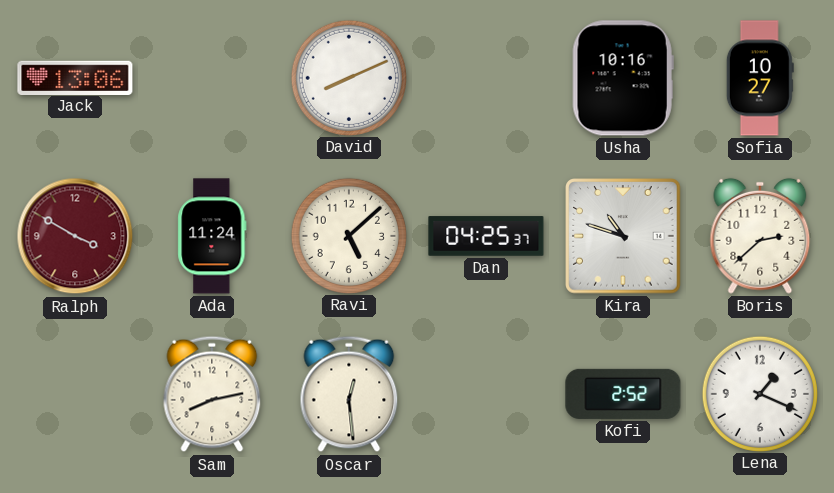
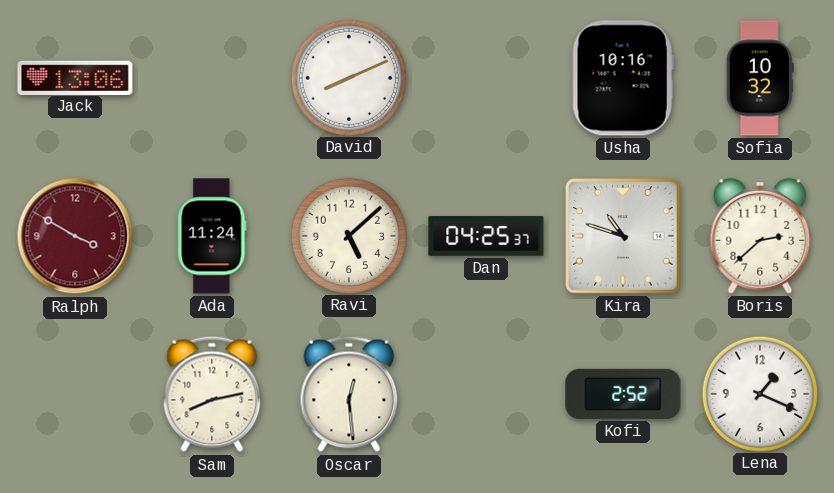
Sofia: 10:27 -> 10:32 (760, 78)
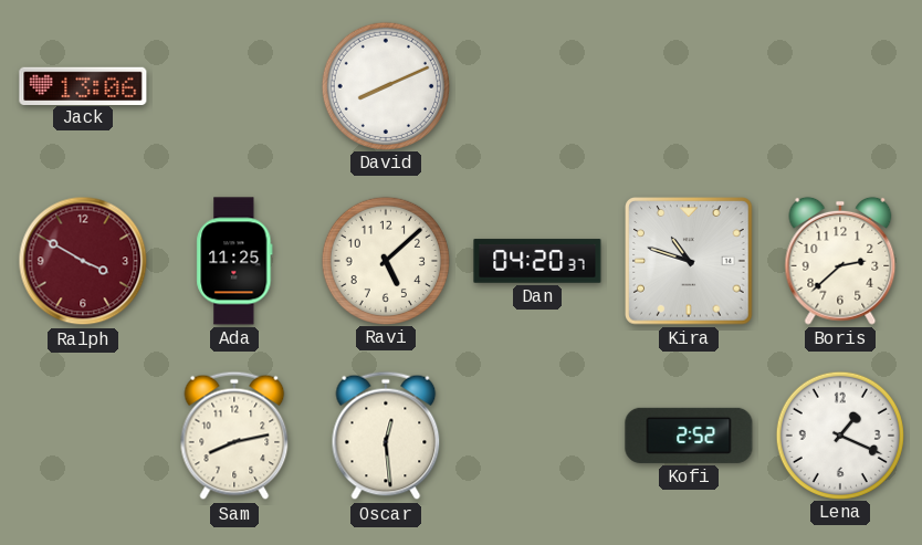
Usha: 10:16 -> none (623, 78)
Sofia: 10:32 -> none (760, 78)
Ada: 11:24 -> 11:25 (234, 261)
Dan: 04:25 -> 04:20 (537, 261)
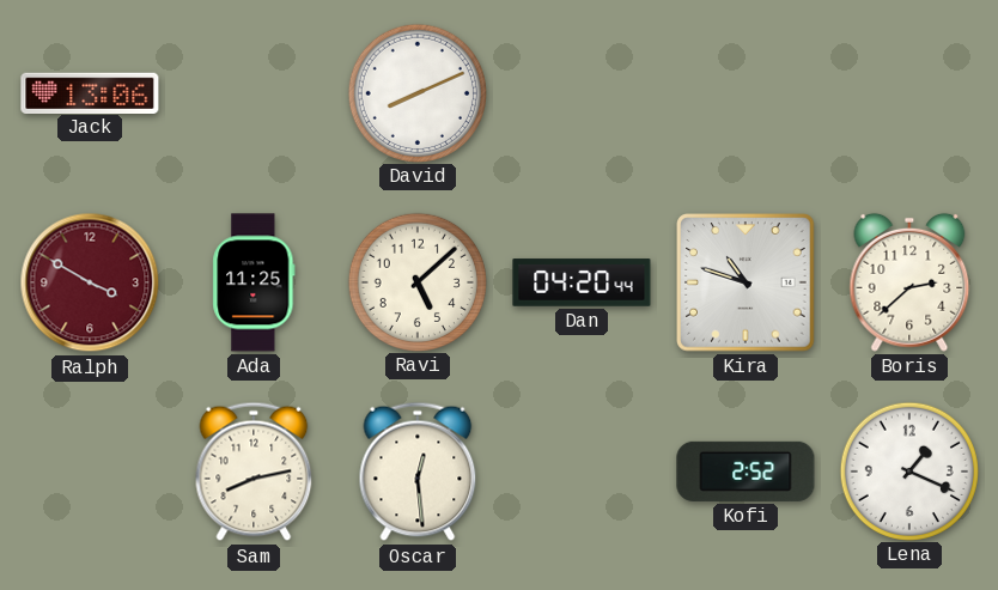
Dan: 04:20:37 -> 04:20:44 (582, 282)
